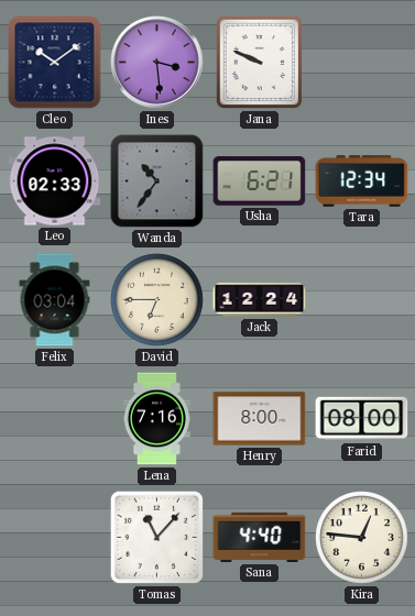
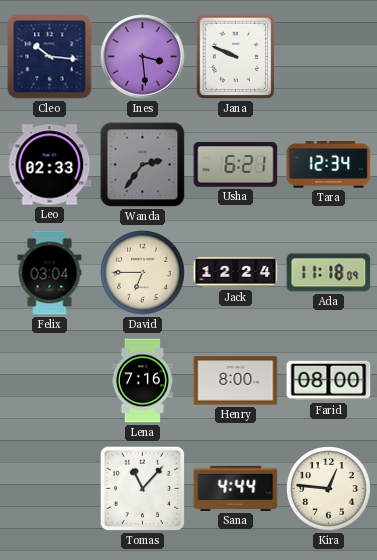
Cleo: 10:09 -> 10:16 (50, 57)
Wanda: 10:36 -> 2:36 (143, 165)
Ada: none -> 11:18 (329, 273)
Sana: 4:40 -> 4:44 (236, 488)
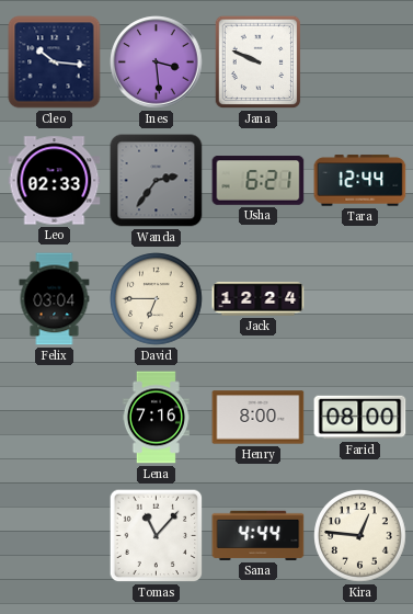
Tara: 12:34 -> 12:44 (360, 181)
Ada: 11:18 -> none (329, 273)
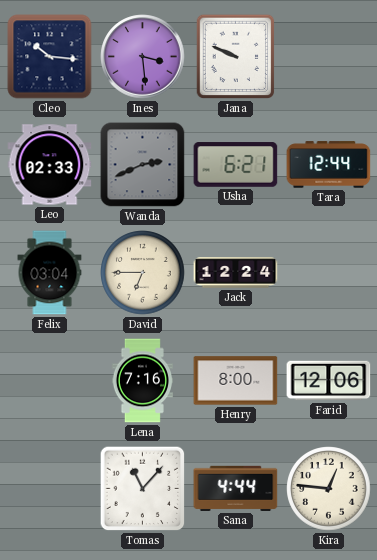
Wanda: 2:36 -> 2:41 (143, 165)
Farid: 08:00 -> 12:06 (329, 381)
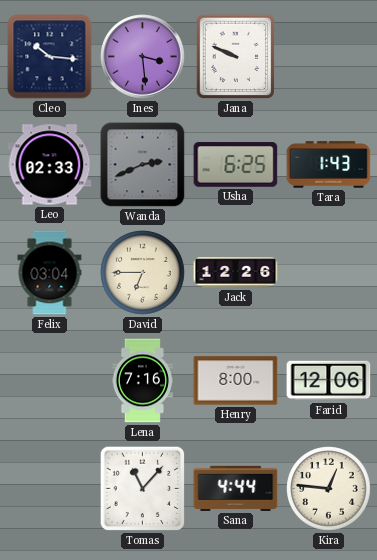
Usha: 6:21 -> 6:25 (236, 165)
Tara: 12:44 -> 1:43 (329, 165)
Jack: 12:24 -> 12:26 (236, 273)
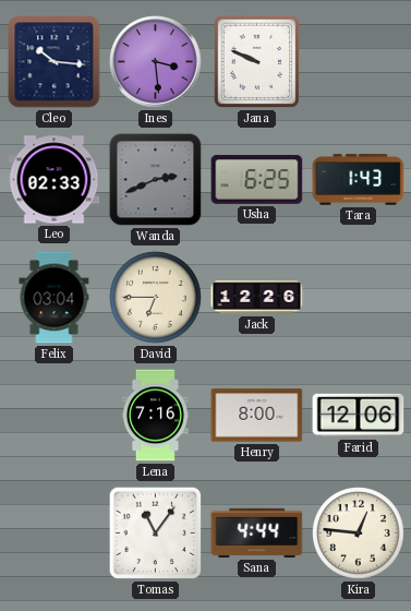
Tomas: 11:07 -> 11:06 (156, 534)
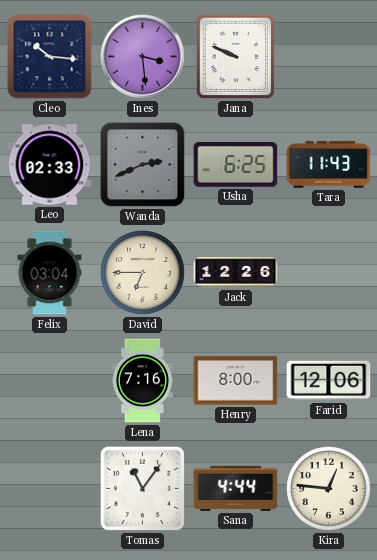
Tara: 1:43 -> 11:43 (329, 165)
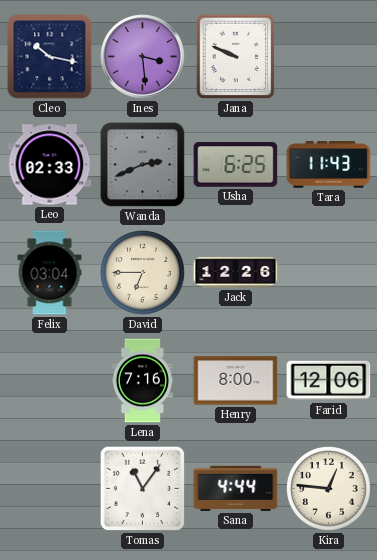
Cleo: 10:16 -> 10:17 (50, 57)
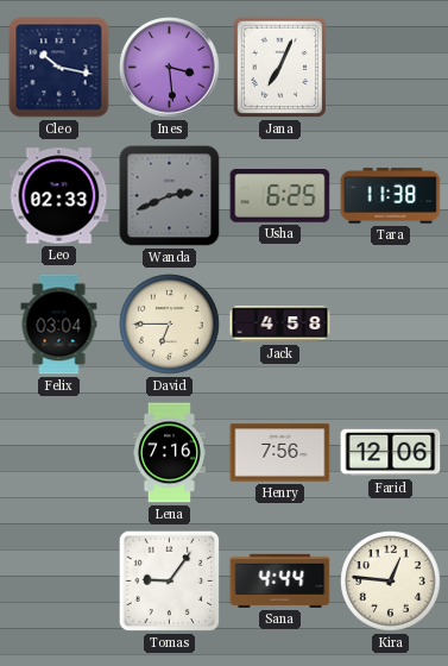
Jana: 9:49 -> 7:04 (280, 68)
Tara: 11:43 -> 11:38 (391, 196)
Jack: 12:26 -> 4:58 (280, 325)
Henry: 8:00 -> 7:56 (280, 453)
Tomas: 11:06 -> 9:06 (170, 582)
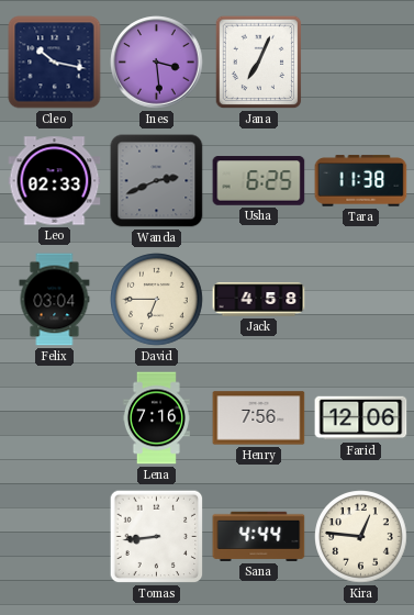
Tomas: 9:06 -> 8:44 (157, 537)
